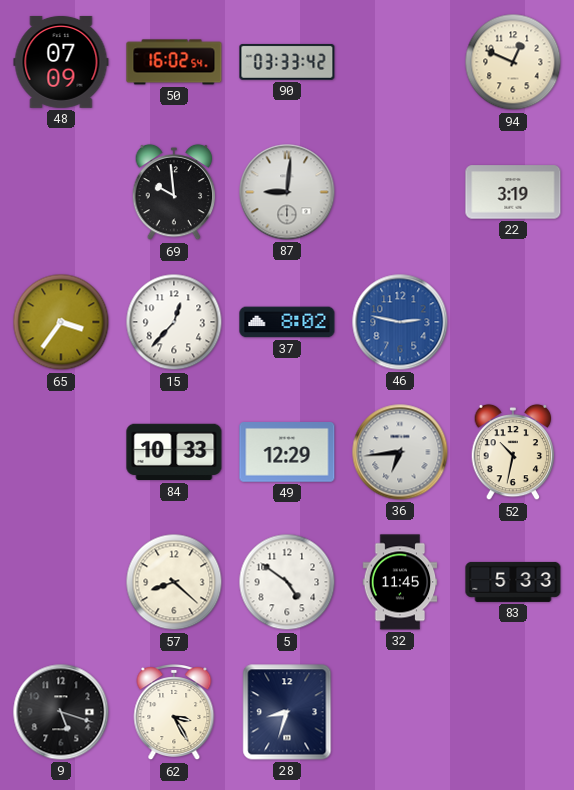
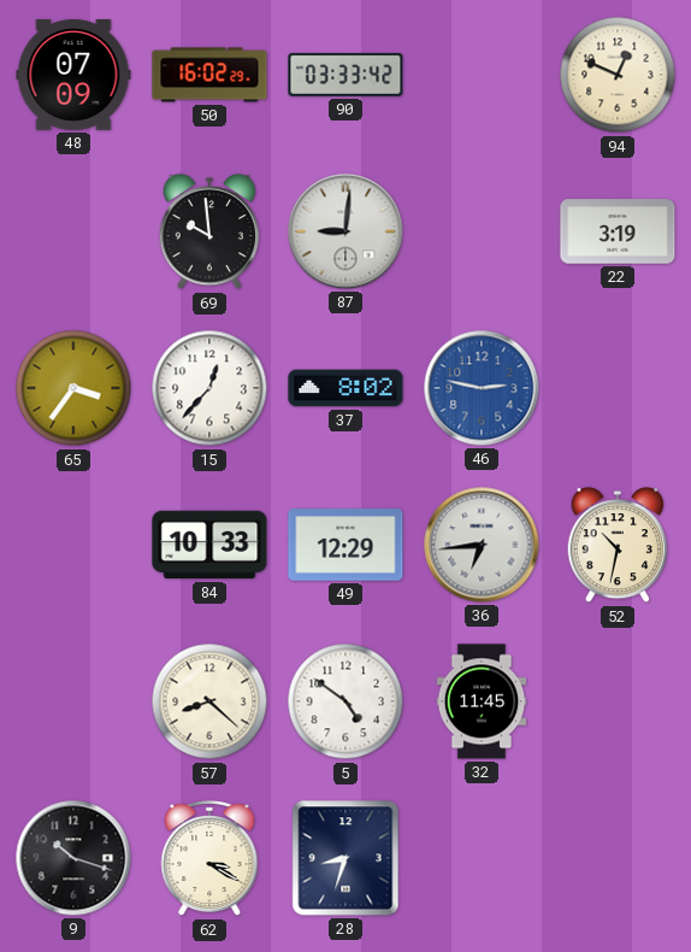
50: 16:02:54 -> 16:02:29 (209, 75)
83: 5:33 -> none (513, 582)
9: 5:18 -> 10:18 (73, 858)
62: 3:25 -> 3:20 (209, 859)
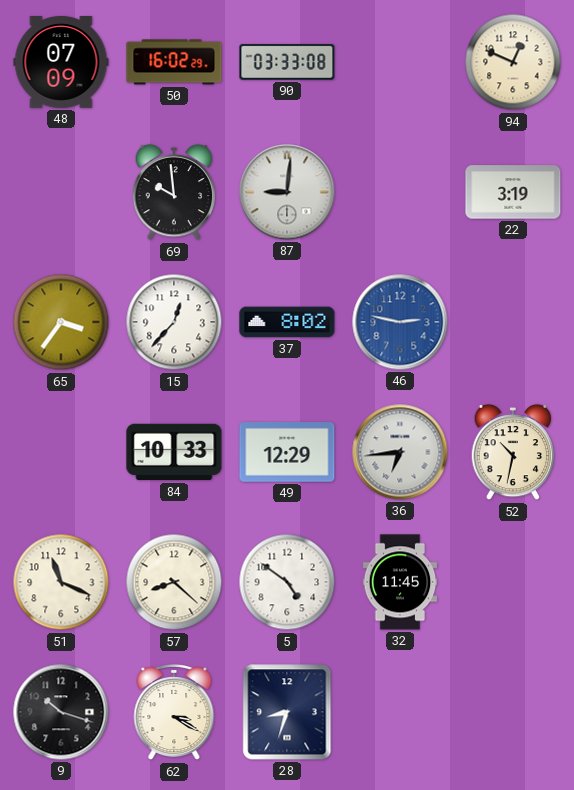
90: 03:33:42 -> 03:33:08 (287, 62)
51: none -> 11:19 (61, 582)
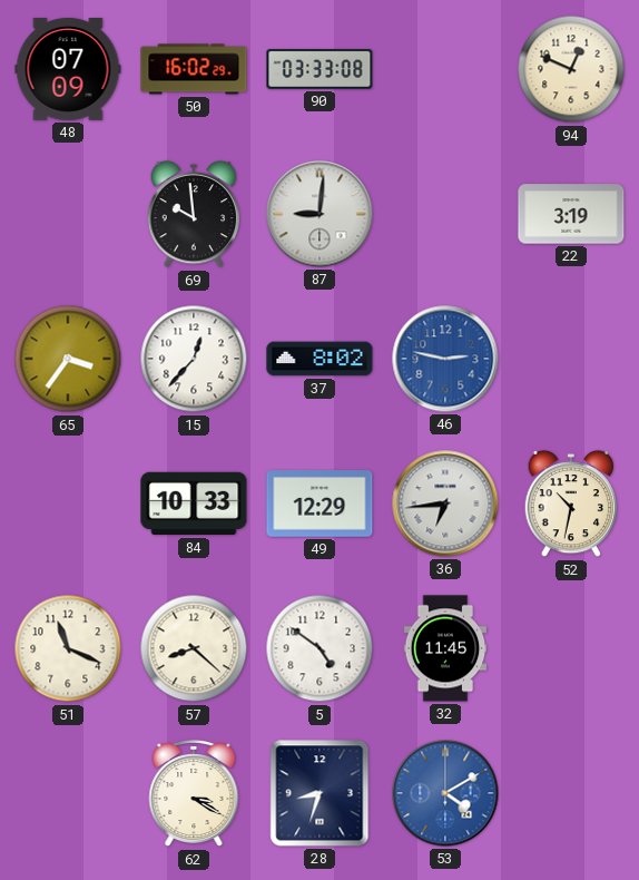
9: 10:18 -> none (61, 712)
53: none -> 4:10 (445, 793)
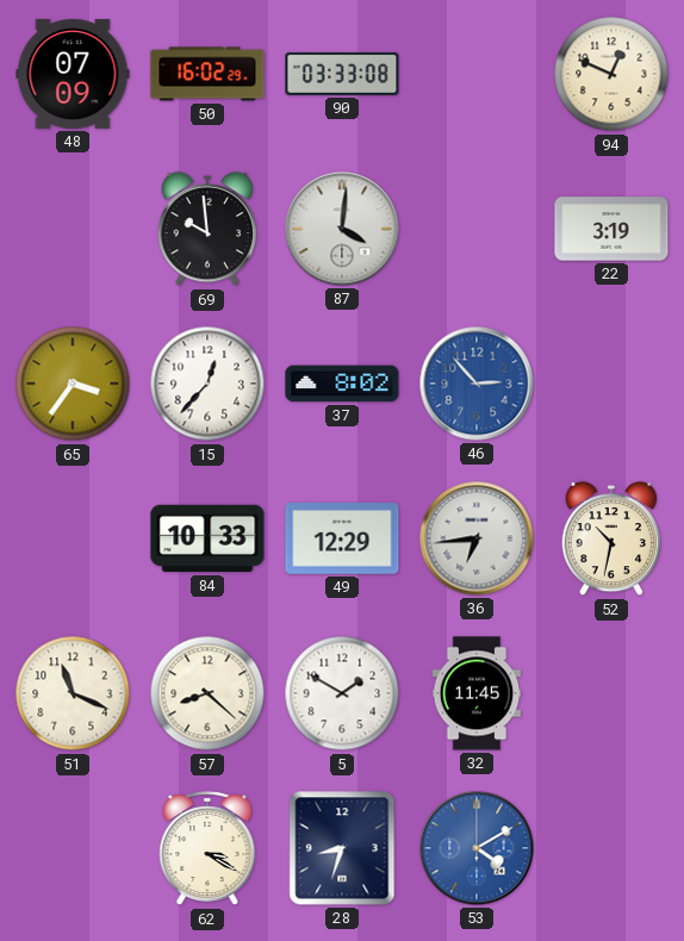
87: 9:01 -> 4:01 (342, 229)
46: 2:47 -> 2:53 (477, 384)
5: 4:51 -> 1:50 (342, 693)
